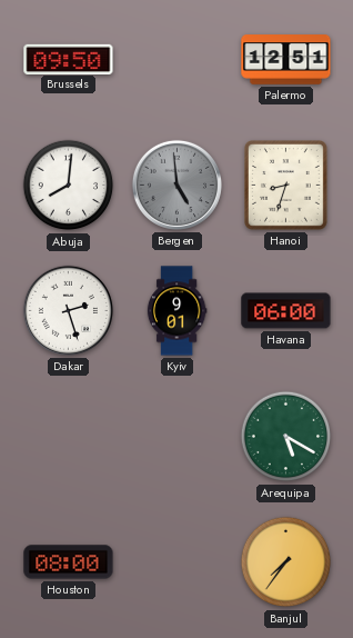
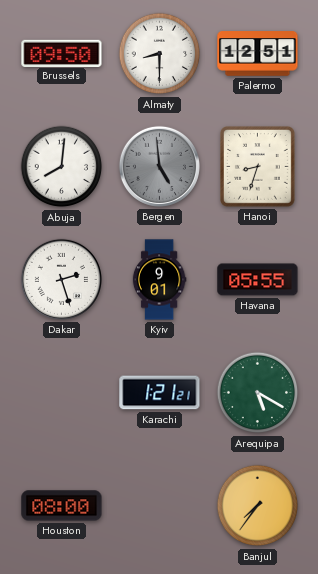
Almaty: none -> 8:30 (160, 54)
Havana: 06:00 -> 05:55 (258, 280)
Karachi: none -> 1:21 (160, 393)
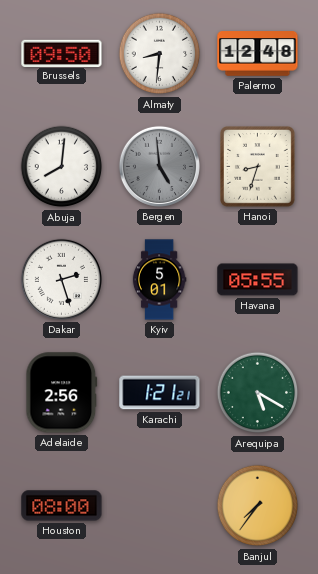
Almaty: 8:30 -> 8:31 (160, 54)
Palermo: 12:51 -> 12:48 (258, 54)
Kyiv: 9:01 -> 5:01 (159, 280)
Adelaide: none -> 2:56 (62, 393)
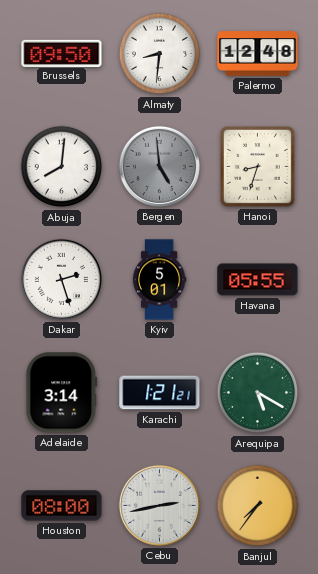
Adelaide: 2:56 -> 3:14 (62, 393)
Cebu: none -> 2:43 (159, 505)
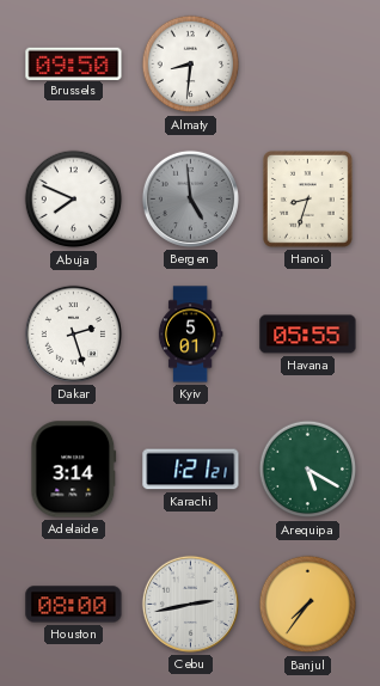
Palermo: 12:48 -> none (258, 54)
Abuja: 8:01 -> 7:49 (74, 200)
